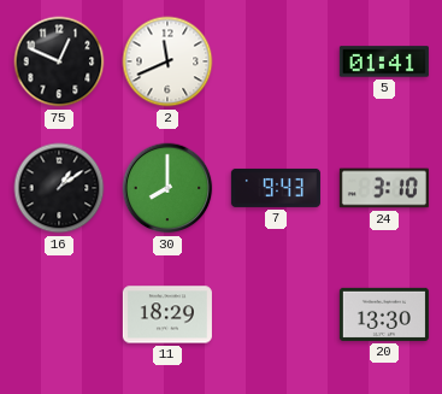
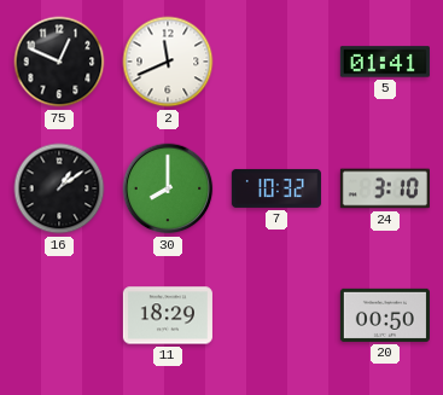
7: 9:43 -> 10:32 (276, 188)
20: 13:30 -> 00:50 (385, 315)
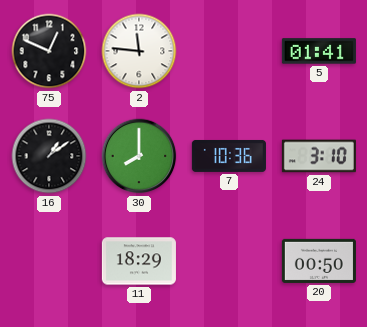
2: 11:41 -> 11:46 (139, 51)
7: 10:32 -> 10:36 (229, 156)
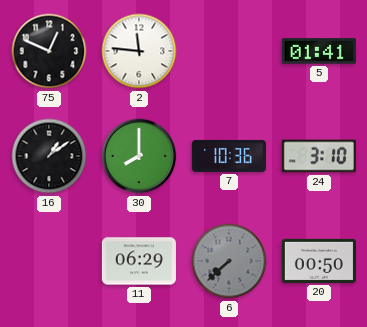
11: 18:29 -> 06:29 (139, 261)
6: none -> 7:38 (229, 261)
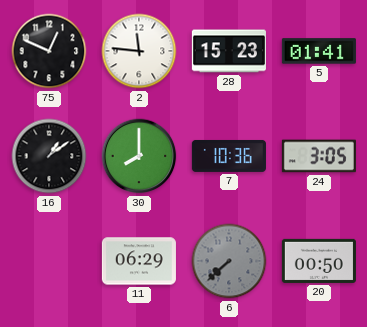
28: none -> 15:23 (229, 51)
24: 3:10 -> 3:05 (319, 156)
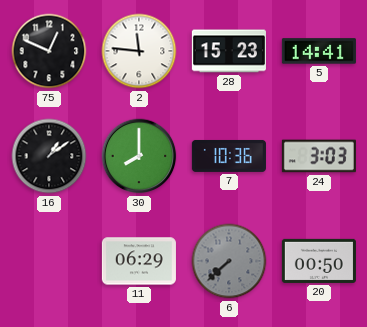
5: 01:41 -> 14:41 (319, 51)
24: 3:05 -> 3:03 (319, 156)
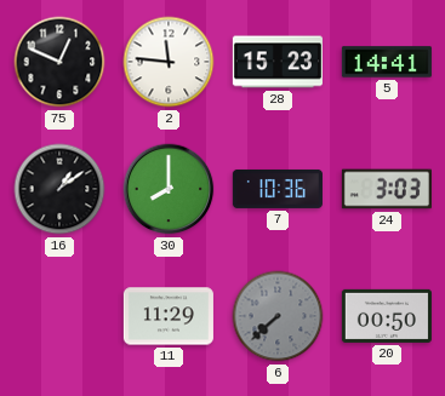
11: 06:29 -> 11:29 (169, 316)
